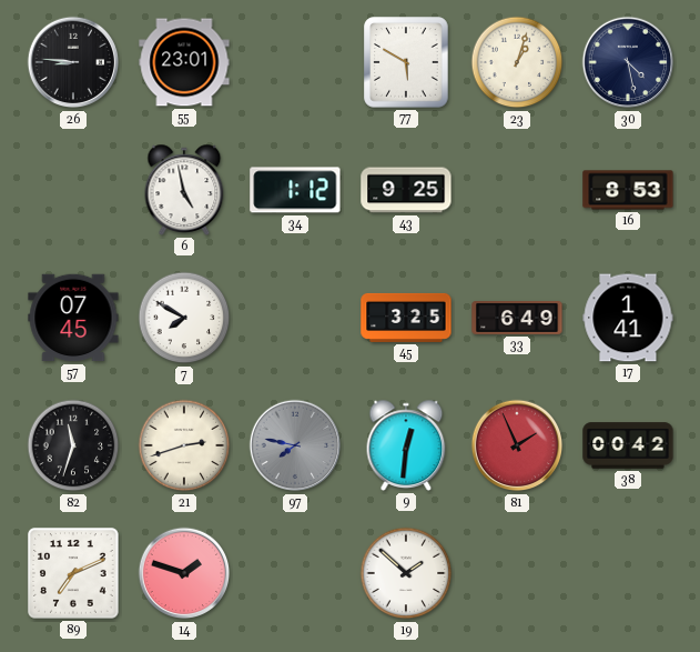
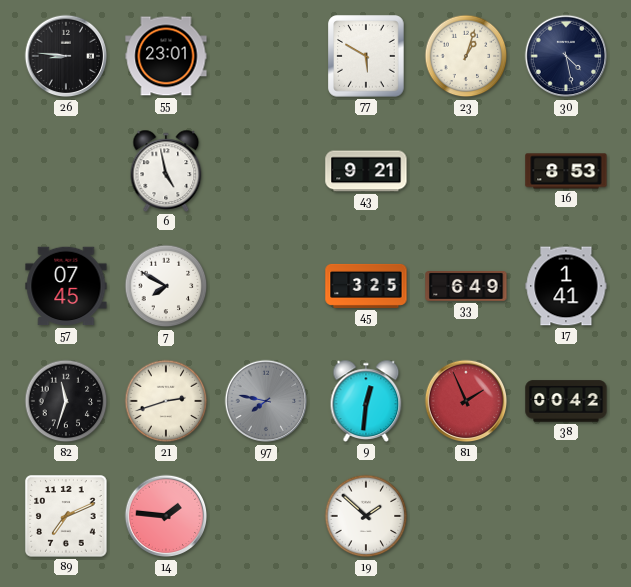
34: 1:12 -> none (295, 190)
43: 9:25 -> 9:21 (366, 171)
14: 1:48 -> 1:46 (166, 516)
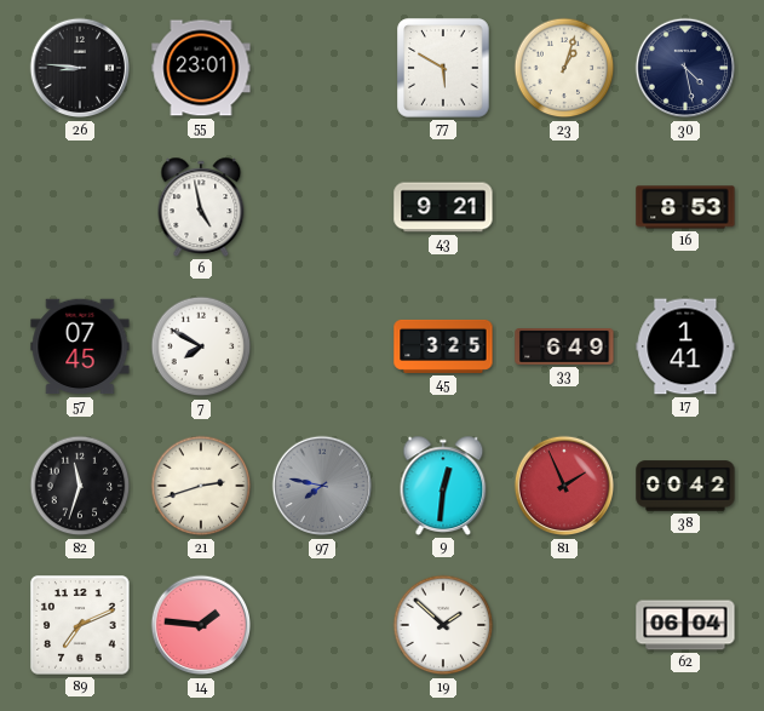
62: none -> 06:04 (685, 625)
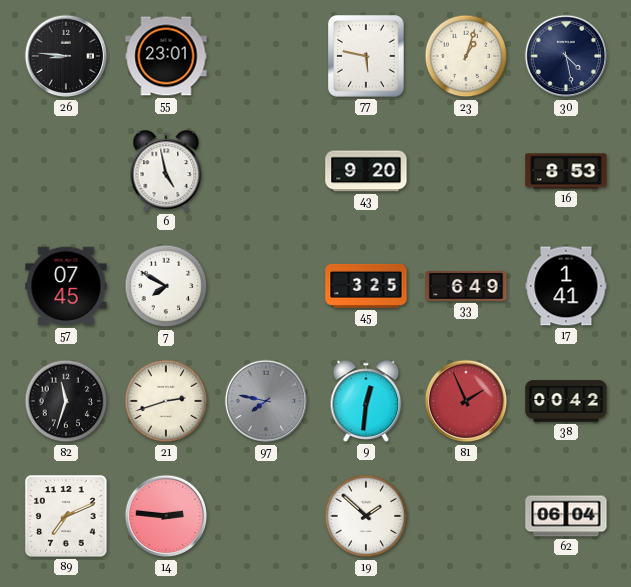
77: 5:50 -> 5:47 (366, 56)
43: 9:21 -> 9:20 (366, 171)
14: 1:46 -> 2:46 (166, 516)
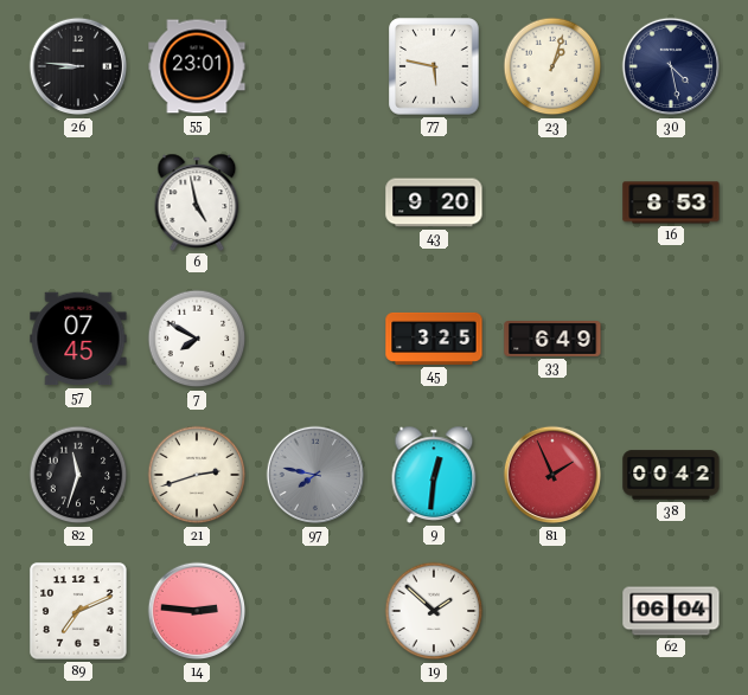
17: 1:41 -> none (566, 286)
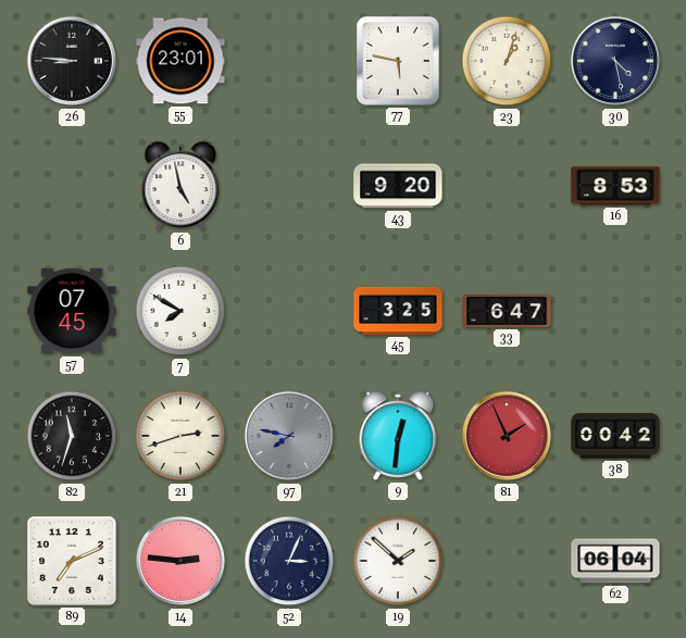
33: 6:49 -> 6:47 (507, 312)
52: none -> 3:04 (289, 561)
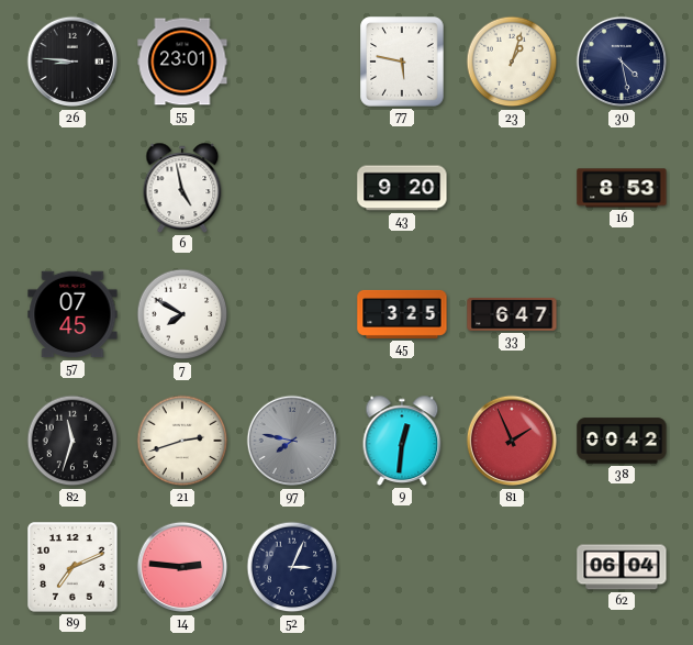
19: 1:52 -> none (398, 561)
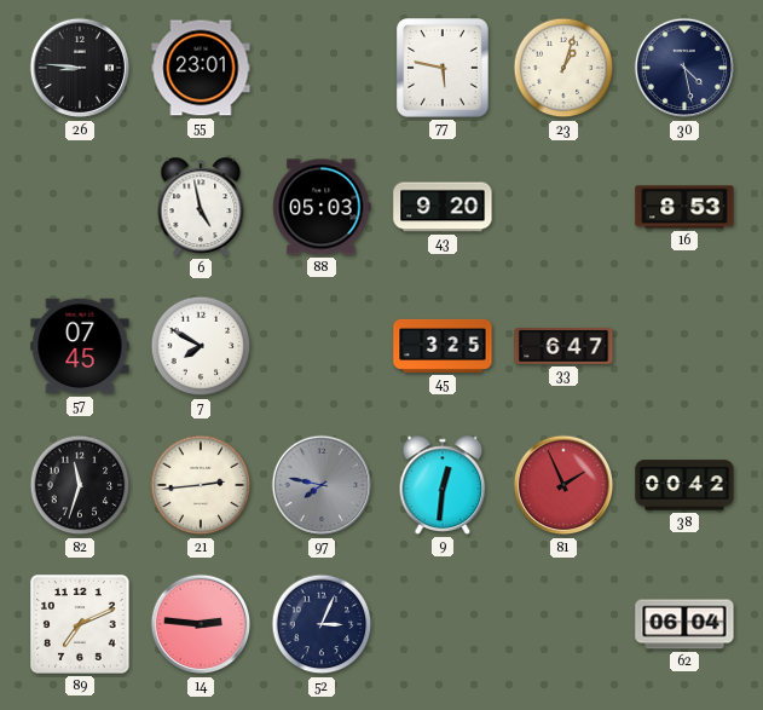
88: none -> 05:03 (322, 207)
21: 2:42 -> 2:44 (201, 485)
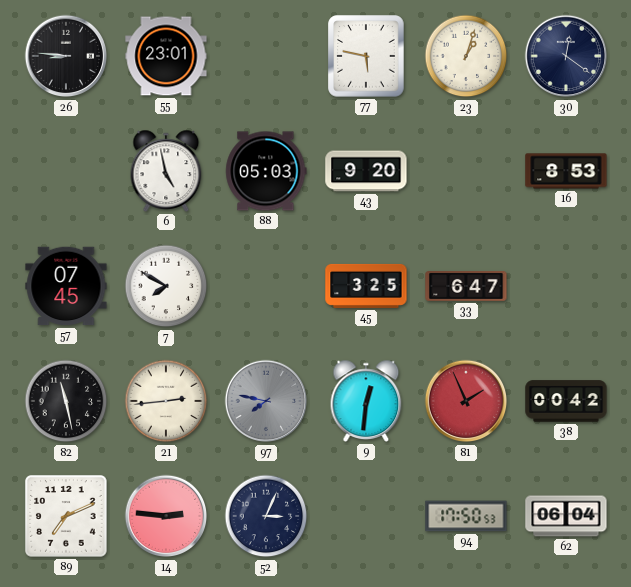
30: 4:28 -> 12:21 (566, 56)
82: 11:33 -> 11:28 (66, 401)
94: none -> 17:50 (466, 516)
